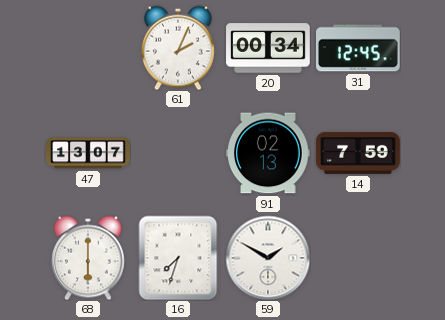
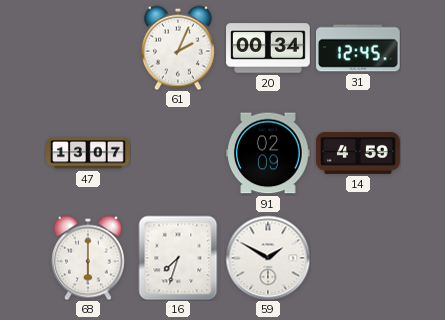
91: 02:13 -> 02:09 (269, 153)
14: 7:59 -> 4:59 (358, 153)
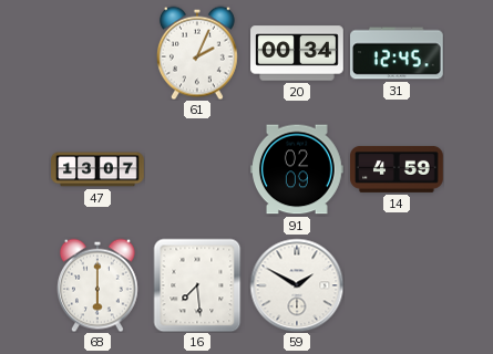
16: 7:33 -> 7:29 (197, 285)
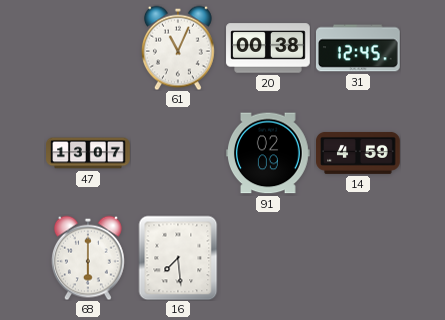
61: 2:04 -> 11:04 (178, 48)
20: 00:34 -> 00:38 (268, 48)
59: 1:50 -> none (297, 285)
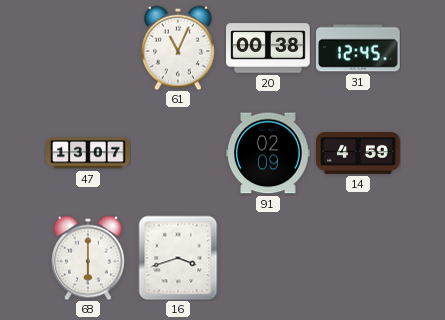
16: 7:29 -> 3:42 (178, 258)
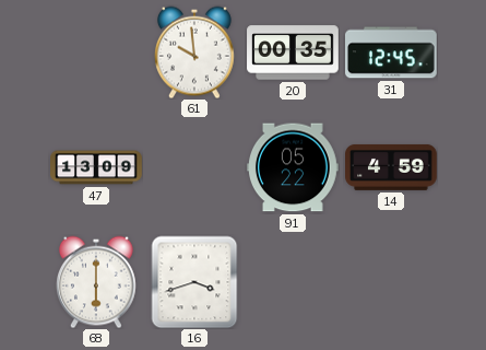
61: 11:04 -> 9:59 (194, 52)
20: 00:38 -> 00:35 (293, 52)
47: 13:07 -> 13:09 (96, 167)
91: 02:09 -> 05:22 (294, 167)
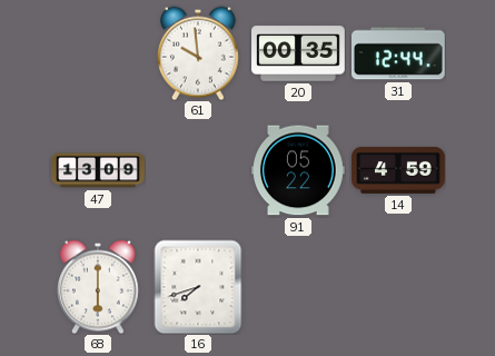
31: 12:45 -> 12:44 (399, 53)
16: 3:42 -> 7:42 (198, 287)
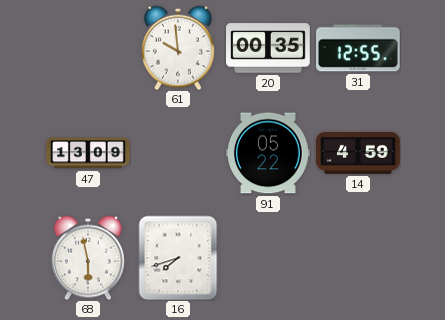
31: 12:44 -> 12:55 (359, 48)
68: 6:00 -> 5:58 (88, 258)
